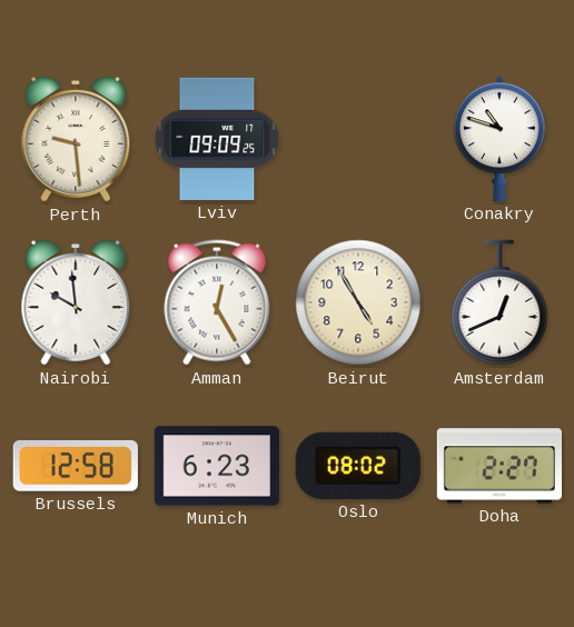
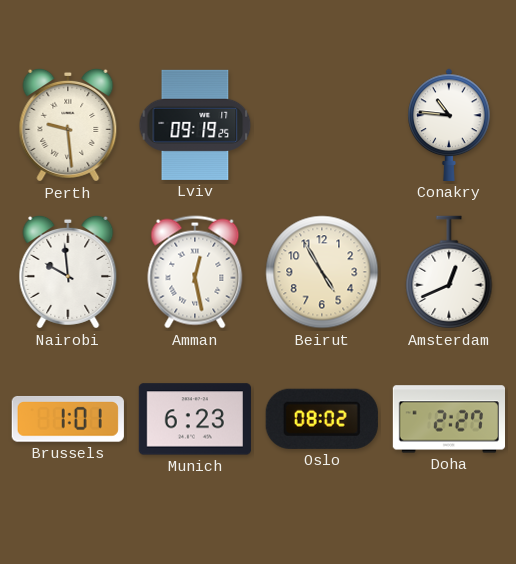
Lviv: 09:09 -> 09:19 (195, 125)
Conakry: 10:48 -> 10:46 (449, 125)
Amman: 12:25 -> 12:28 (195, 272)
Brussels: 12:58 -> 1:01 (68, 419)
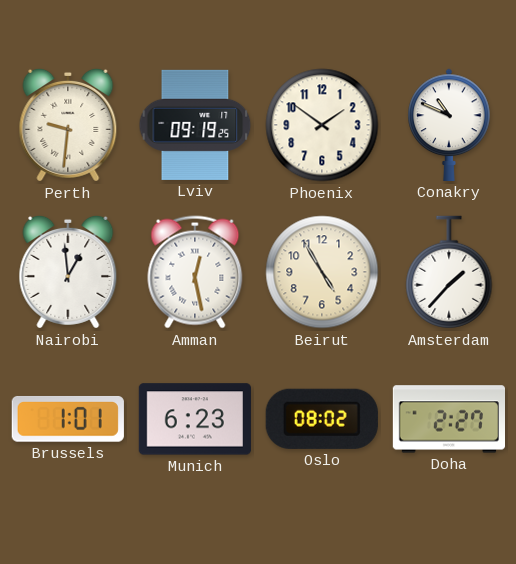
Perth: 9:29 -> 9:31 (68, 125)
Phoenix: none -> 1:51 (322, 125)
Conakry: 10:46 -> 10:49 (449, 125)
Nairobi: 9:59 -> 12:59 (68, 272)
Amsterdam: 12:41 -> 1:37 (449, 272)
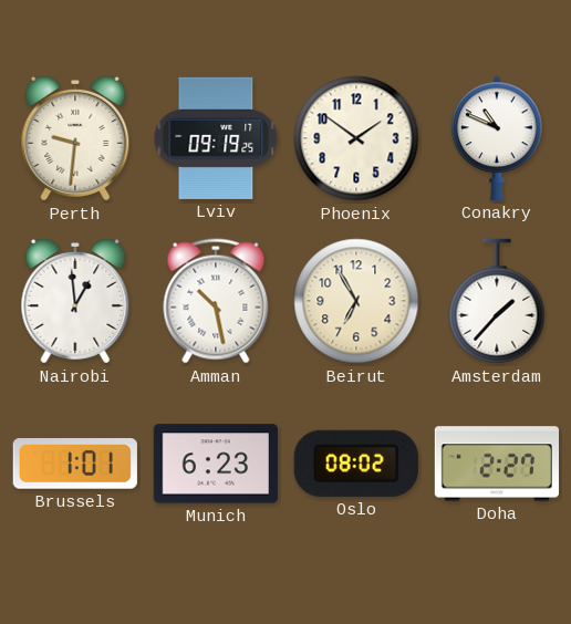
Amman: 12:28 -> 10:28 (216, 301)
Beirut: 4:55 -> 6:55 (356, 301)
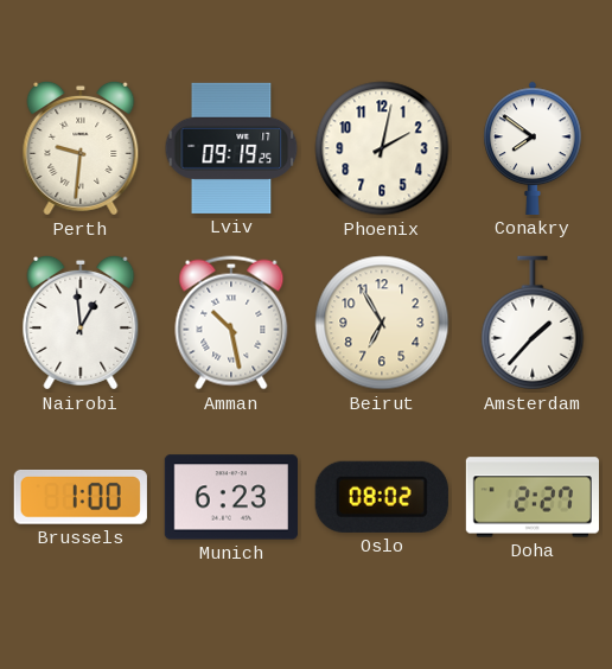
Phoenix: 1:51 -> 2:02 (382, 148)
Conakry: 10:49 -> 7:51 (533, 148)
Brussels: 1:01 -> 1:00 (81, 497)
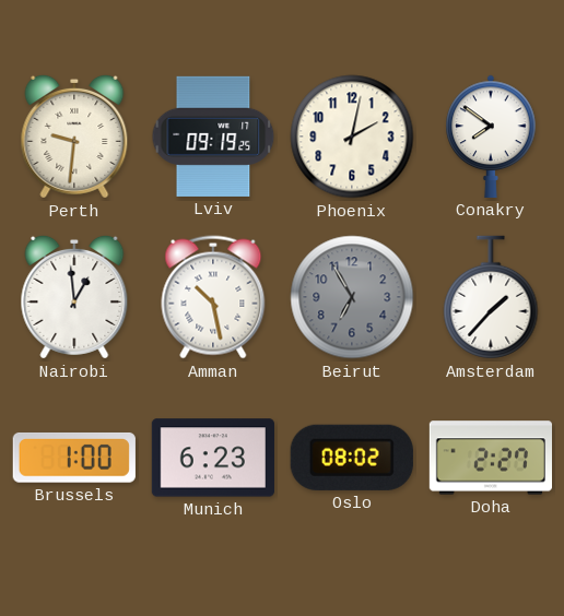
Beirut dial: cream -> grey (352, 297)
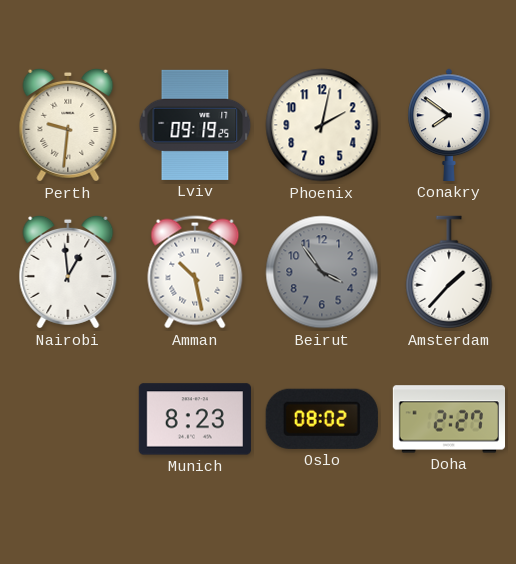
Beirut: 6:55 -> 3:54 (322, 272)
Brussels: 1:00 -> none (74, 458)
Munich: 6:23 -> 8:23 (195, 419)
